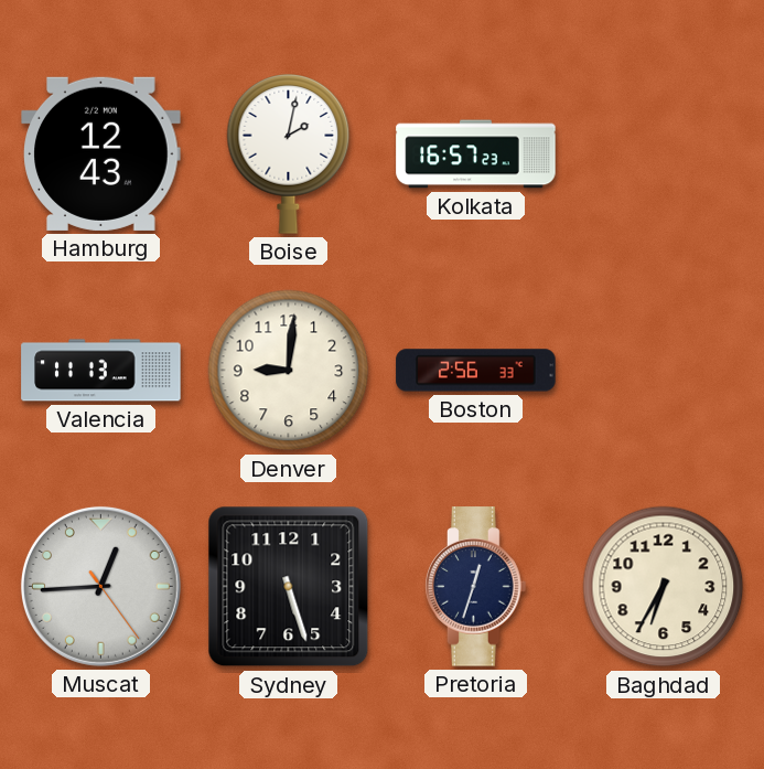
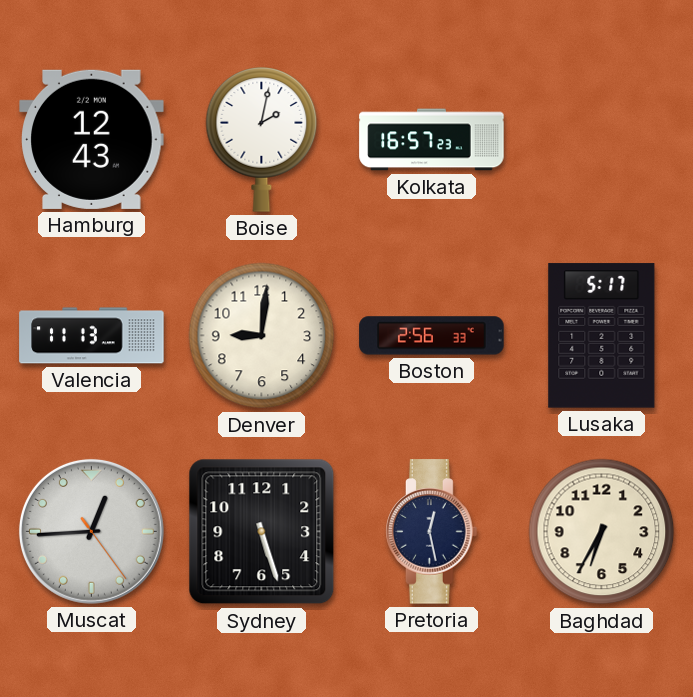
Lusaka: none -> 5:17 (602, 336)
Pretoria: 12:33 -> 12:28 (432, 532)
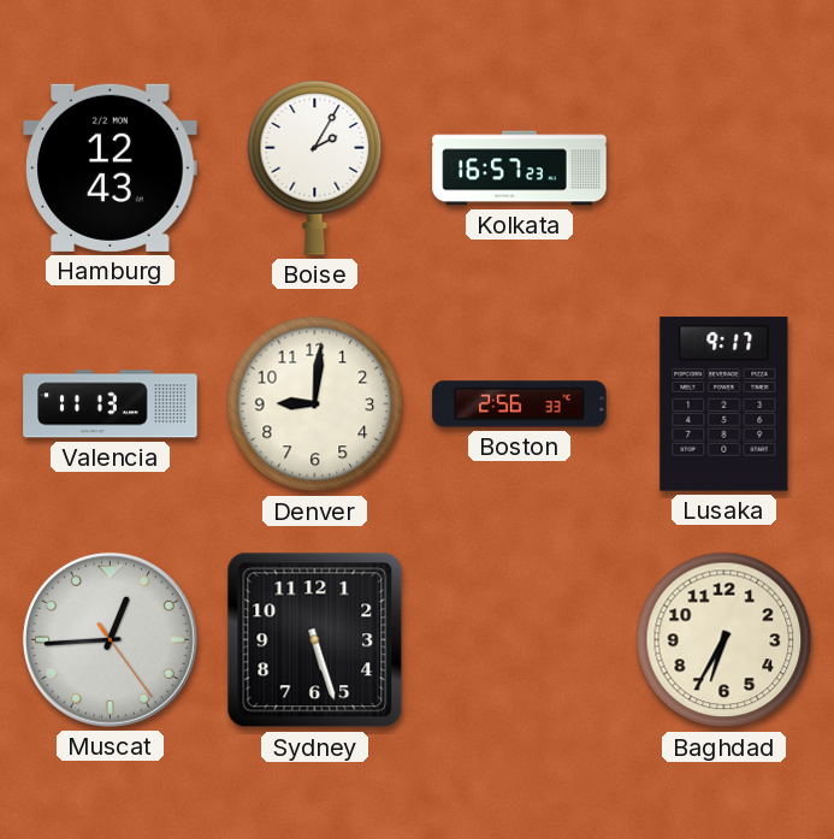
Boise: 2:02 -> 2:05 (315, 169)
Lusaka: 5:17 -> 9:17 (724, 404)
Pretoria: 12:28 -> none (432, 532)
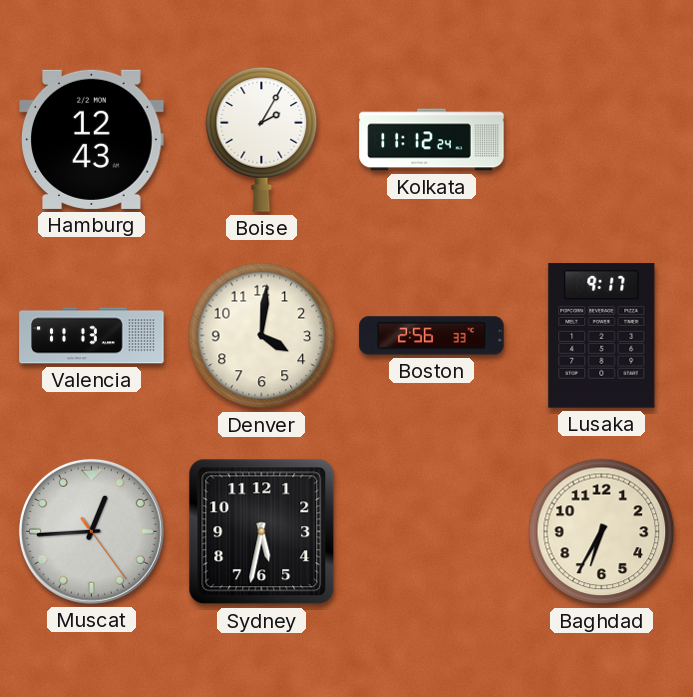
Kolkata: 16:57 -> 11:12 (432, 140)
Denver: 9:01 -> 4:01 (262, 336)
Sydney: 5:27 -> 5:32 (262, 532)
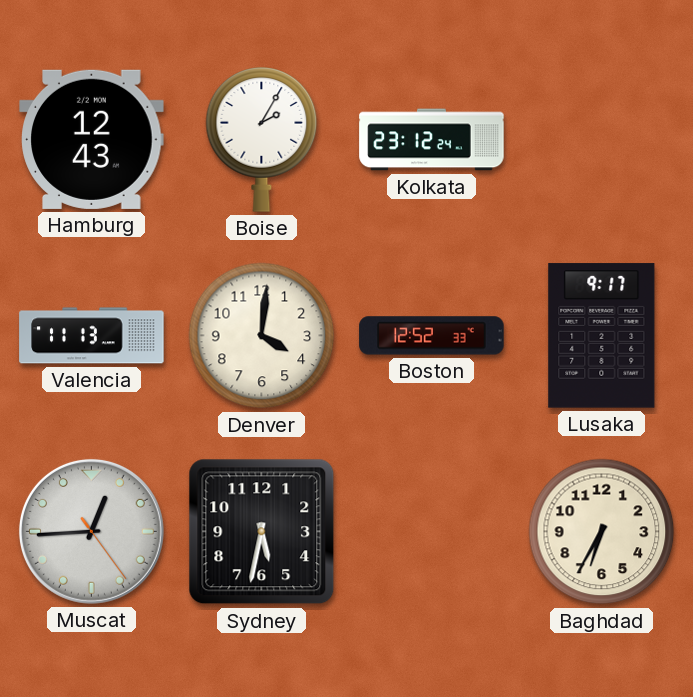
Kolkata: 11:12 -> 23:12 (432, 140)
Boston: 2:56 -> 12:52 (432, 336)
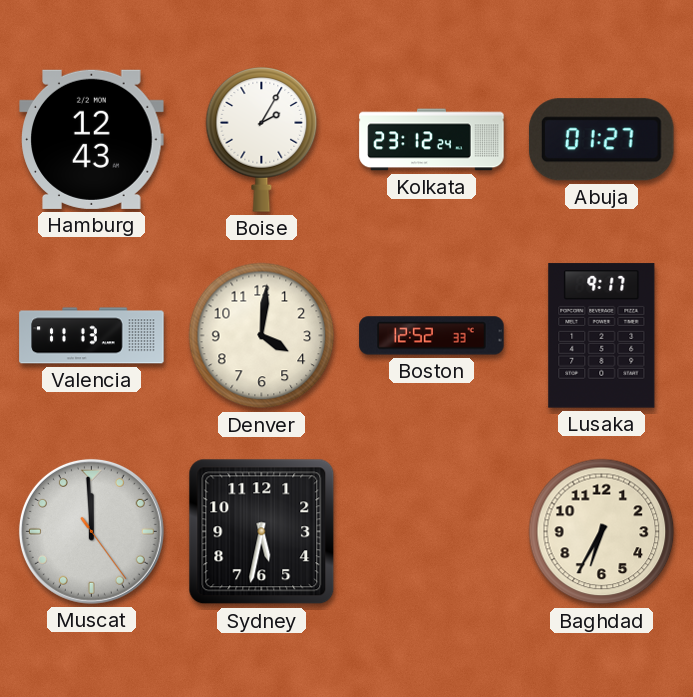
Abuja: none -> 01:27 (601, 140)
Muscat: 12:44 -> 11:59 (91, 531)
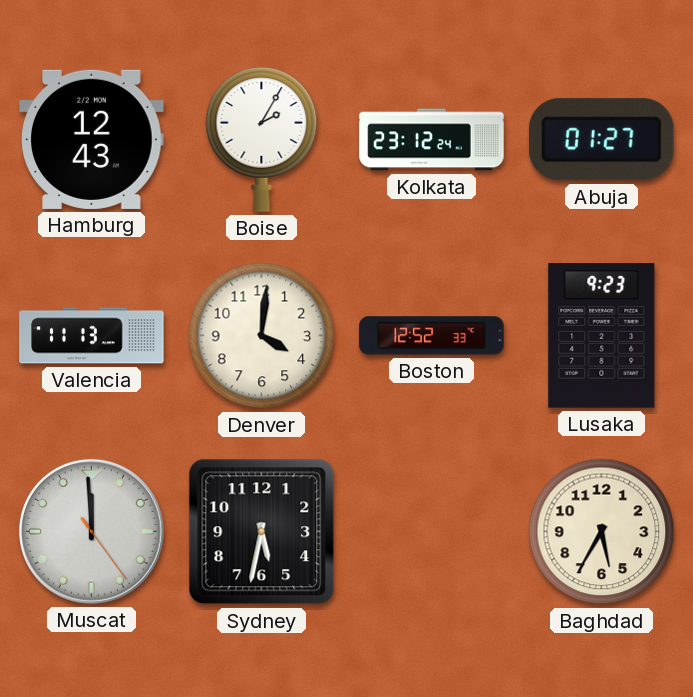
Lusaka: 9:17 -> 9:23 (602, 336)
Baghdad: 6:35 -> 5:35 (602, 532)
